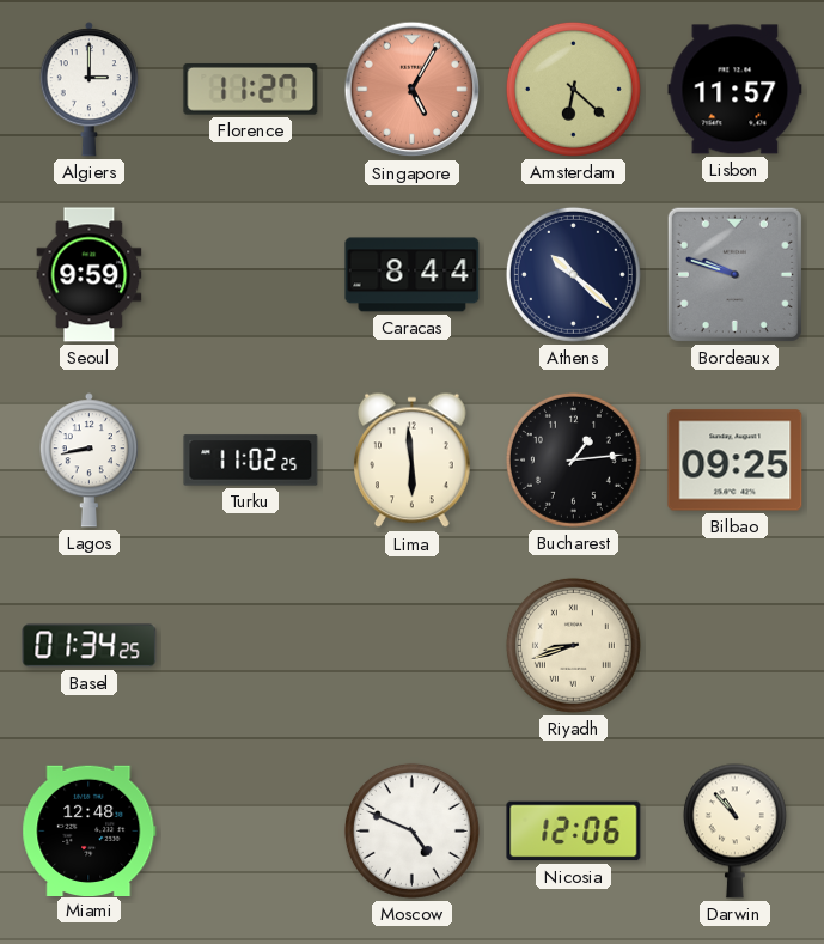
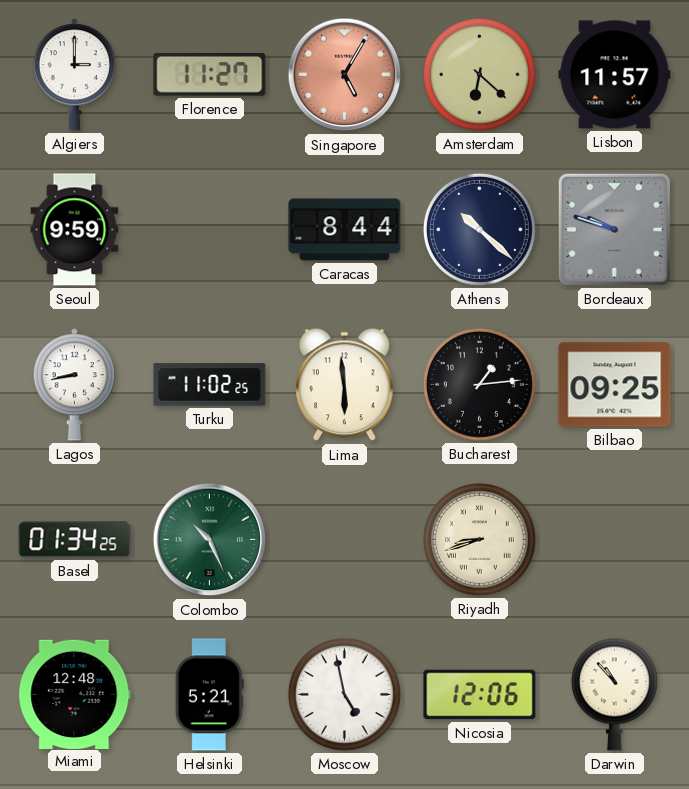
Colombo: none -> 10:26 (210, 540)
Helsinki: none -> 5:21 (209, 695)
Moscow: 4:49 -> 4:58 (344, 694)
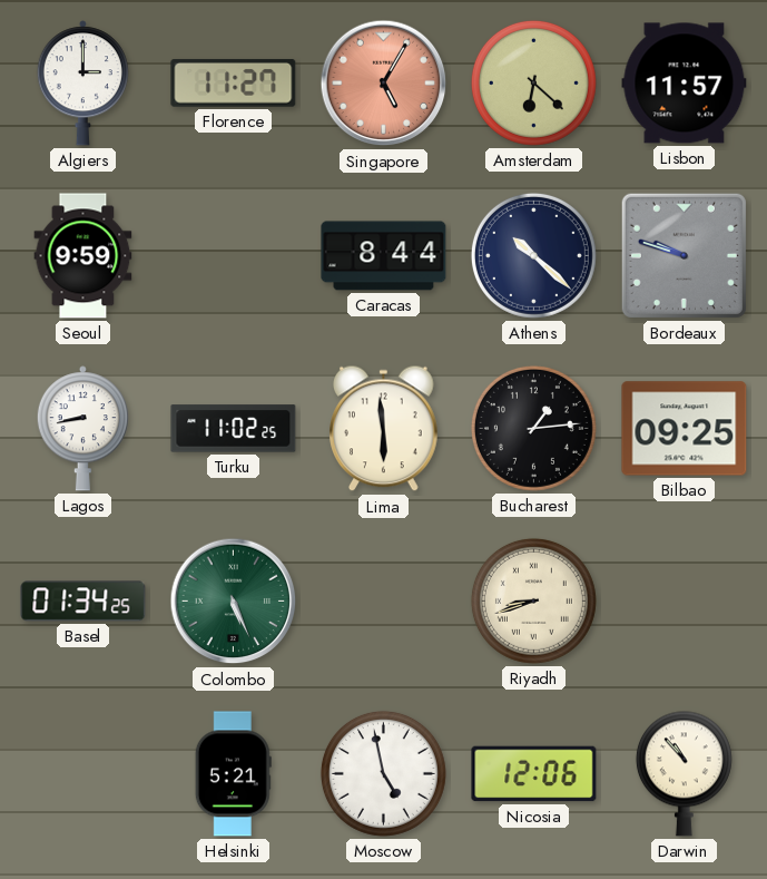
Colombo: 10:26 -> 5:26 (234, 602)
Miami: 12:48 -> none (75, 694)
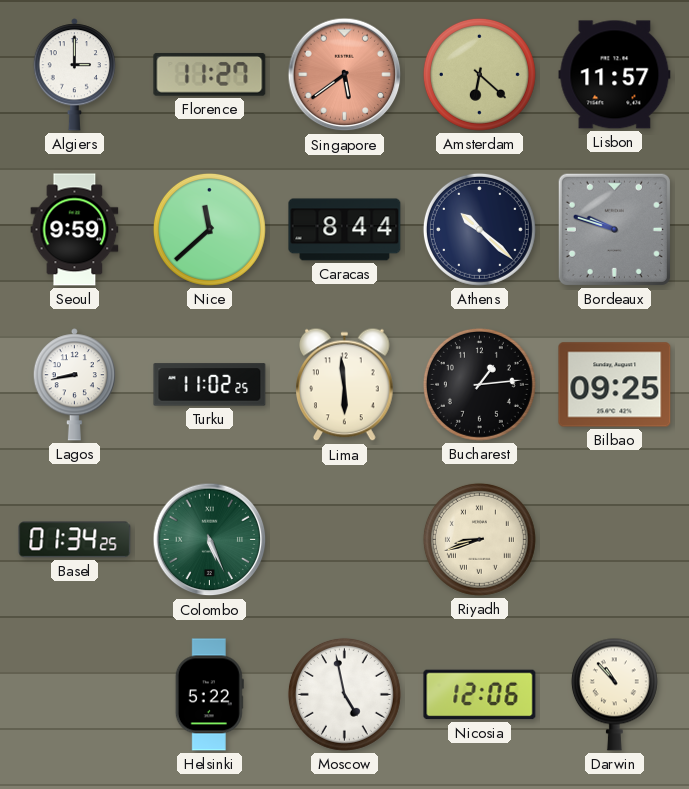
Singapore: 5:05 -> 5:39 (345, 75)
Nice: none -> 11:38 (209, 229)
Helsinki: 5:21 -> 5:22 (209, 695)
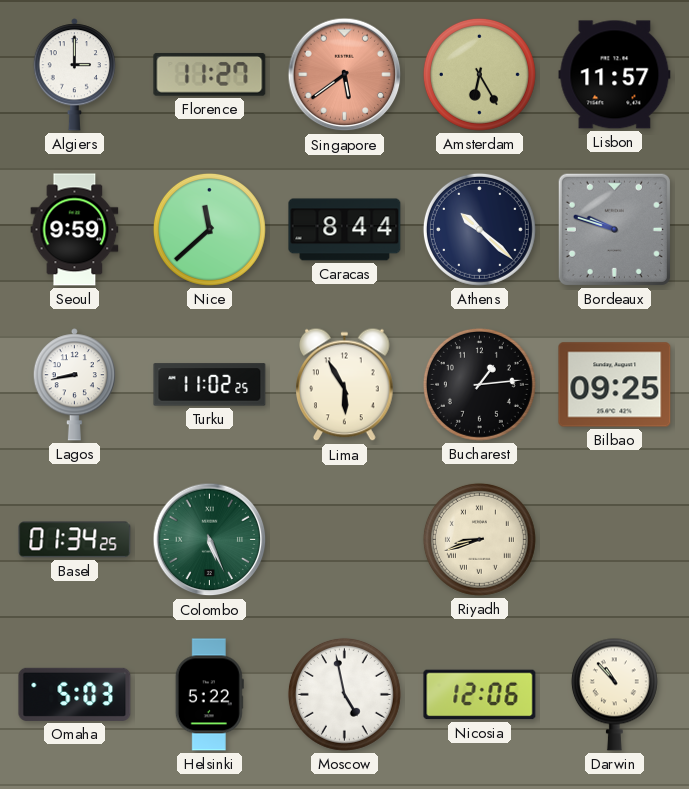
Amsterdam: 6:22 -> 6:25 (479, 74)
Lima: 5:59 -> 5:55 (345, 385)
Omaha: none -> 5:03 (75, 694)
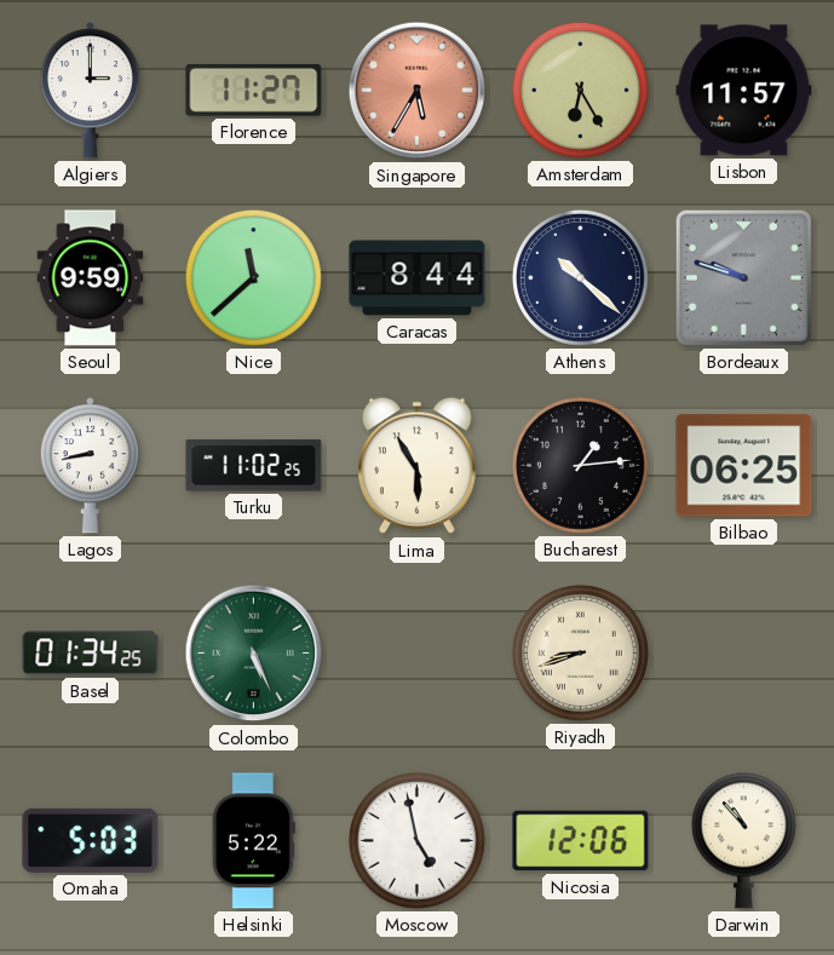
Singapore: 5:39 -> 5:35 (418, 91)
Bilbao: 09:25 -> 06:25 (744, 466)
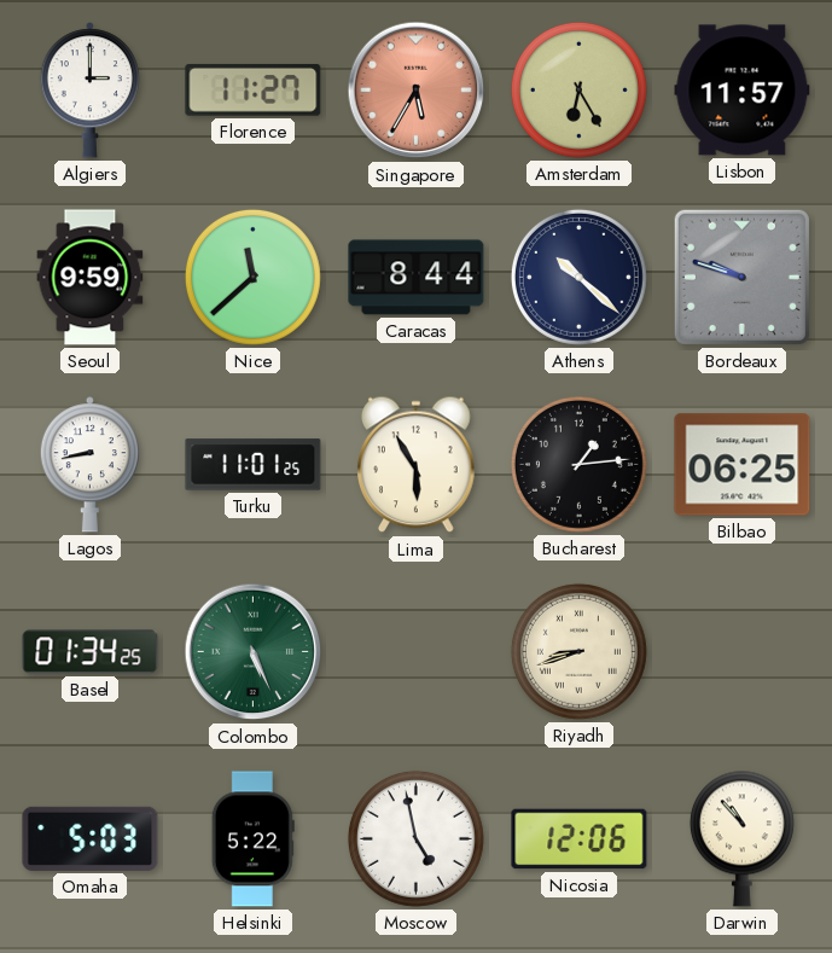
Turku: 11:02 -> 11:01 (254, 465)
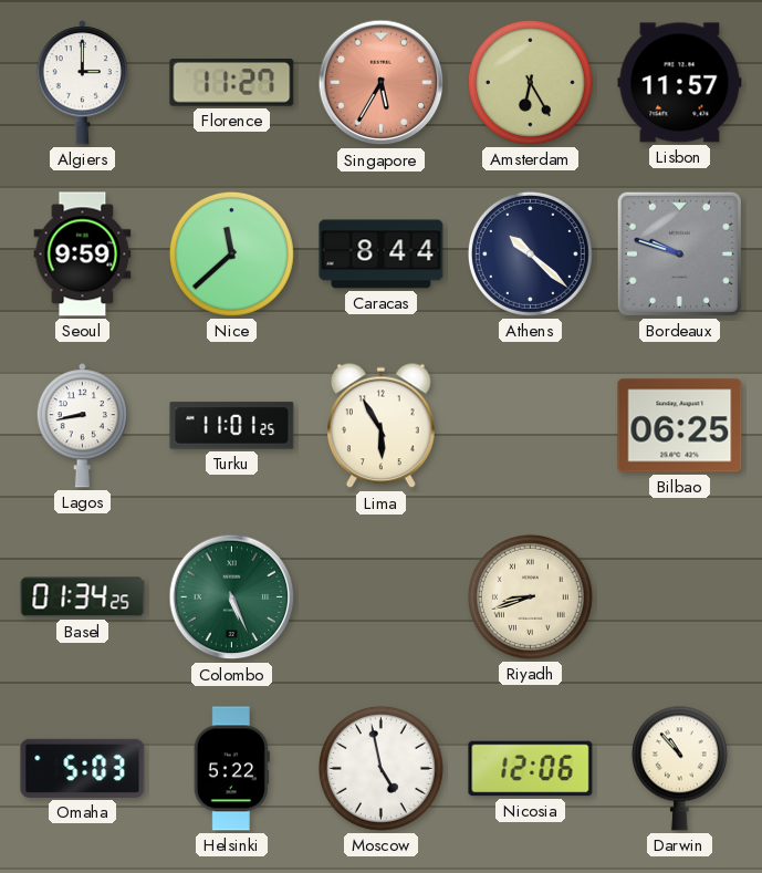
Bucharest: 1:14 -> none (578, 464)
